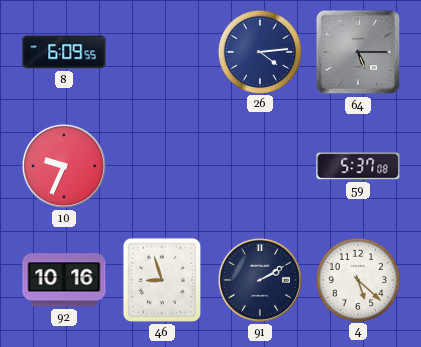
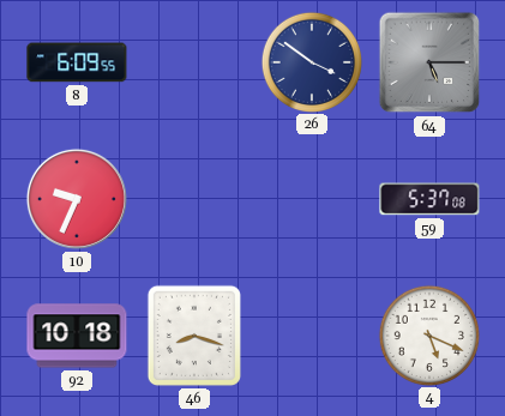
26: 4:14 -> 3:51 (311, 61)
92: 10:16 -> 10:18 (77, 336)
46: 8:57 -> 8:18 (194, 336)
91: 2:10 -> none (260, 280)
4: 5:22 -> 5:19 (428, 334)
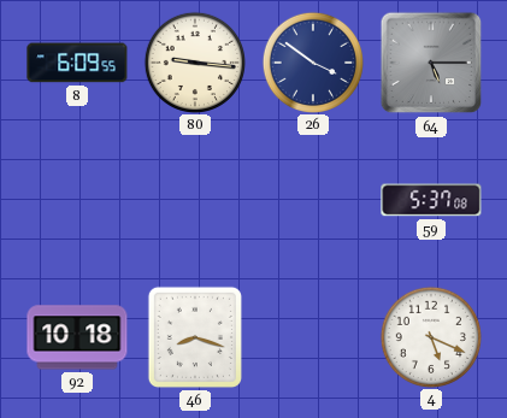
80: none -> 9:16 (194, 61)
10: 9:34 -> none (77, 199)
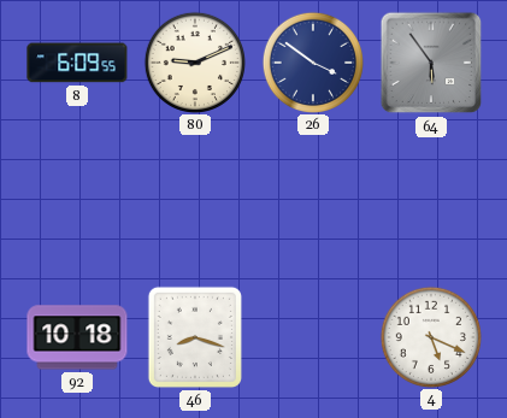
80: 9:16 -> 9:11 (194, 61)
64: 5:15 -> 5:54 (431, 63)
59: 5:37 -> none (431, 200)
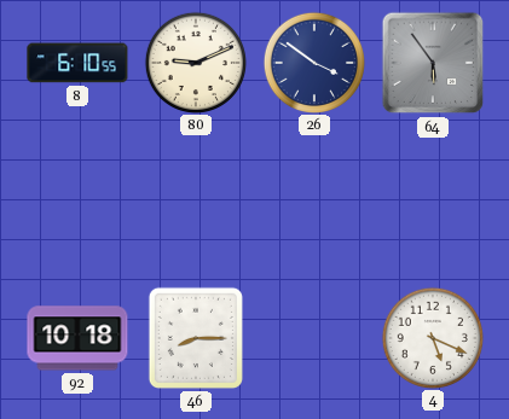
8: 6:09 -> 6:10 (77, 63)
46: 8:18 -> 8:15 (196, 338)
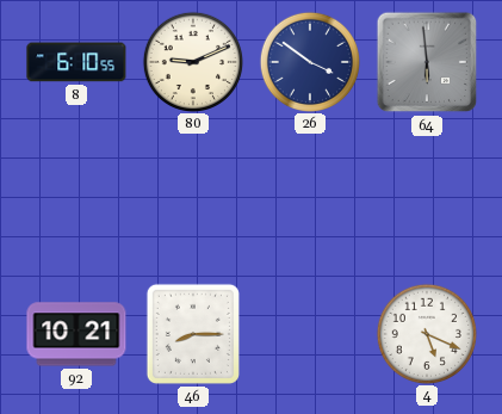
64: 5:54 -> 5:59 (427, 62)
92: 10:18 -> 10:21 (76, 334)
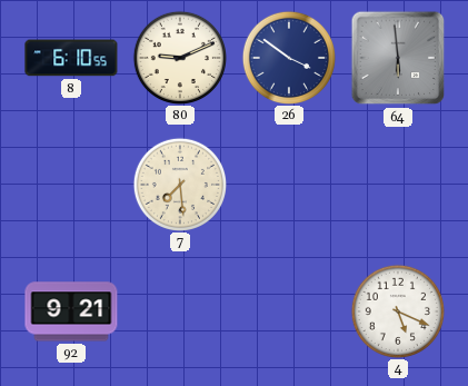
7: none -> 7:29 (179, 184)
92: 10:21 -> 9:21 (71, 311)
46: 8:15 -> none (193, 334)
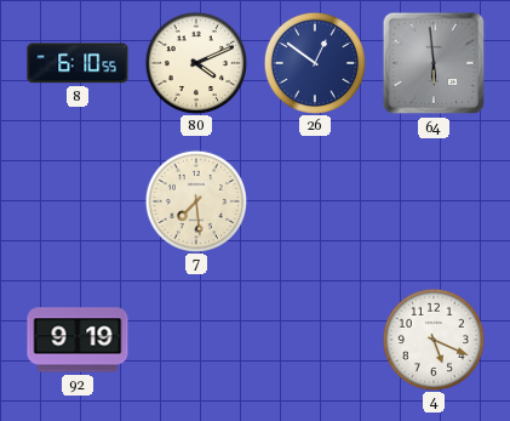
80: 9:11 -> 4:11 (195, 62)
26: 3:51 -> 12:51 (314, 62)
92: 9:21 -> 9:19 (78, 340)
